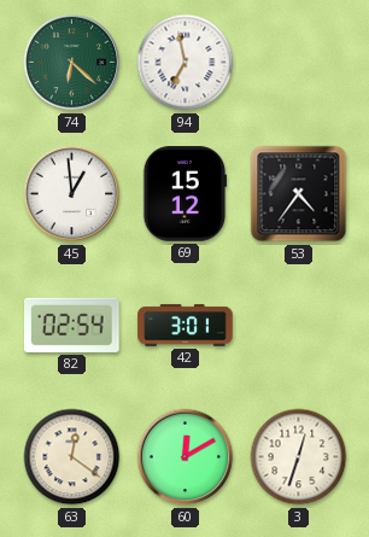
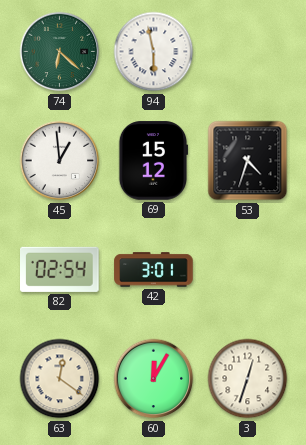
94: 6:58 -> 5:58 (154, 52)
53: 4:36 -> 4:33 (248, 161)
60: 12:10 -> 12:05 (154, 379)
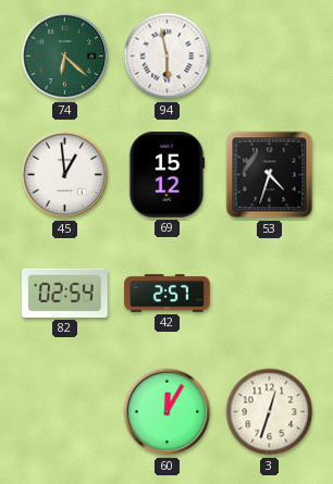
42: 3:01 -> 2:57 (168, 294)
63: 12:21 -> none (60, 379)
